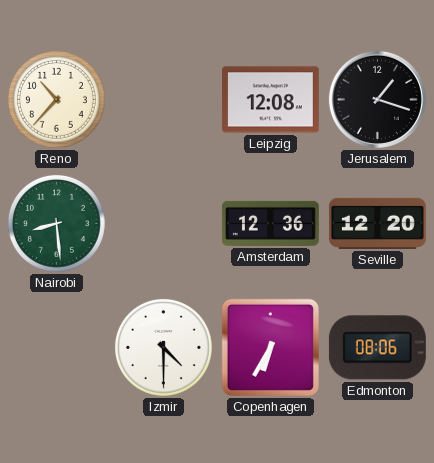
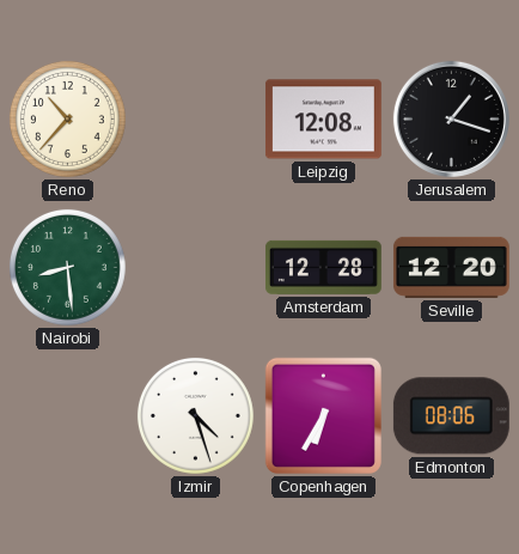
Amsterdam: 12:36 -> 12:28 (323, 267)
Izmir: 4:30 -> 4:27 (195, 415)
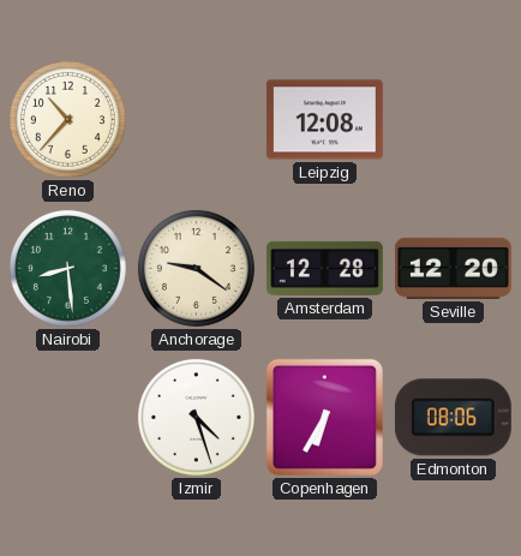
Jerusalem: 1:18 -> none (451, 118)
Anchorage: none -> 9:21 (196, 268)
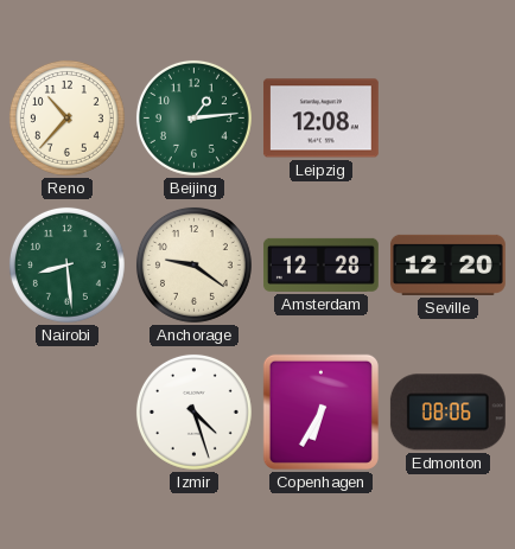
Beijing: none -> 1:14 (193, 117)
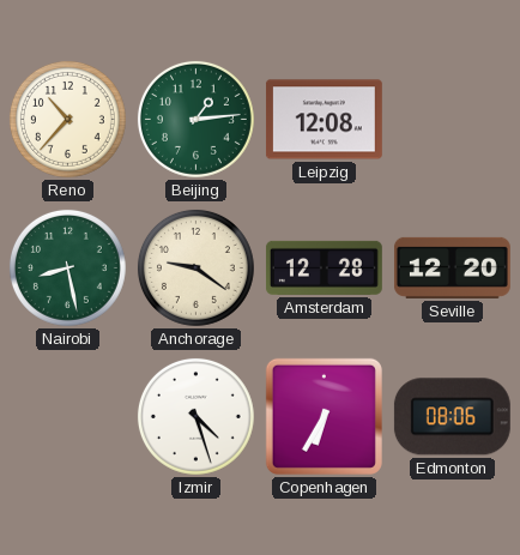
Nairobi: 8:29 -> 8:28 (67, 267)
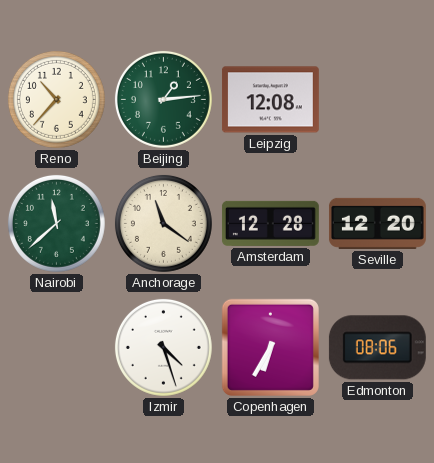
Nairobi: 8:28 -> 11:38 (56, 223)
Anchorage: 9:21 -> 11:21 (163, 223)
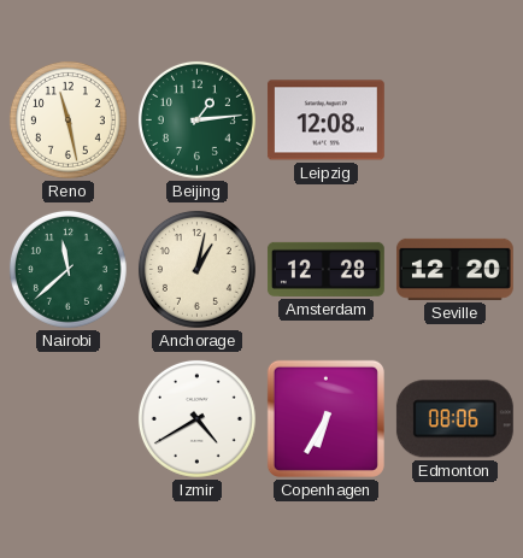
Reno: 10:37 -> 11:28 (67, 119)
Anchorage: 11:21 -> 1:02 (196, 269)
Izmir: 4:27 -> 4:40 (196, 418)
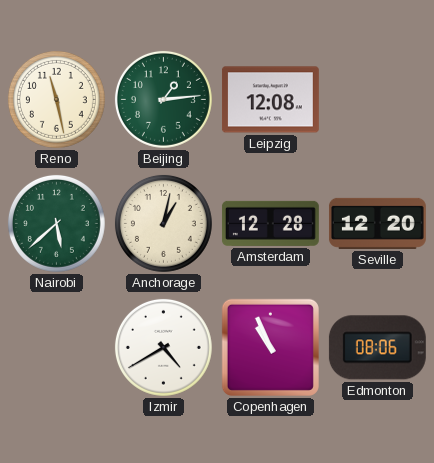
Nairobi: 11:38 -> 5:38 (56, 223)
Copenhagen: 6:35 -> 10:56 (270, 347)
